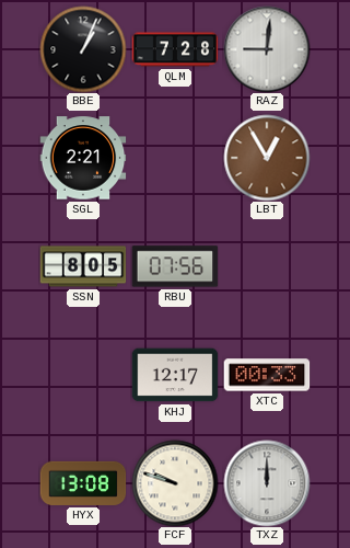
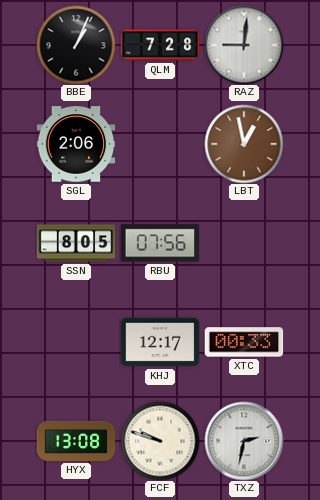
SGL: 2:21 -> 2:06 (76, 144)
LBT: 12:55 -> 12:58 (244, 144)
TXZ: 12:00 -> 2:32 (244, 441)
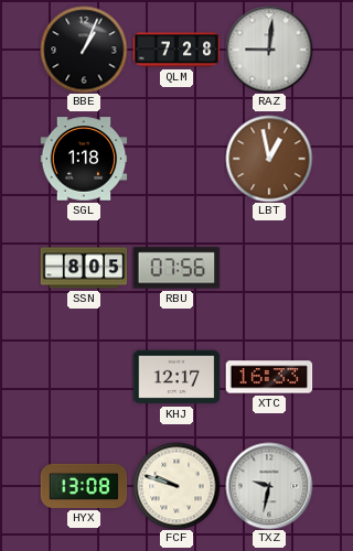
SGL: 2:06 -> 1:18 (84, 159)
XTC: 00:33 -> 16:33 (269, 377)
TXZ: 2:32 -> 9:32 (269, 486)
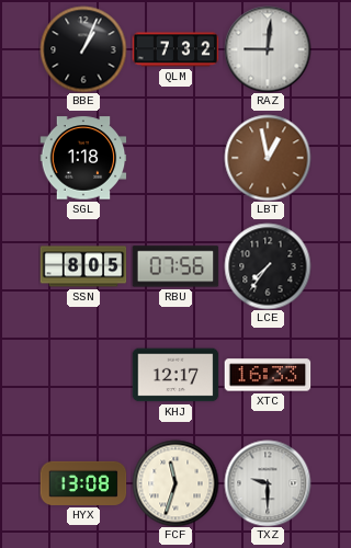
QLM: 7:28 -> 7:32 (175, 49)
LCE: none -> 7:36 (268, 266)
FCF: 9:48 -> 11:33 (175, 483)
TXZ: 9:32 -> 9:30 (268, 483)
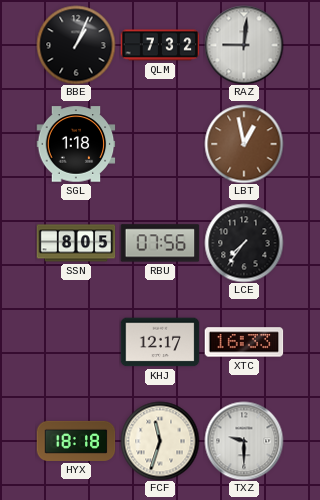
HYX: 13:08 -> 18:18 (76, 441)
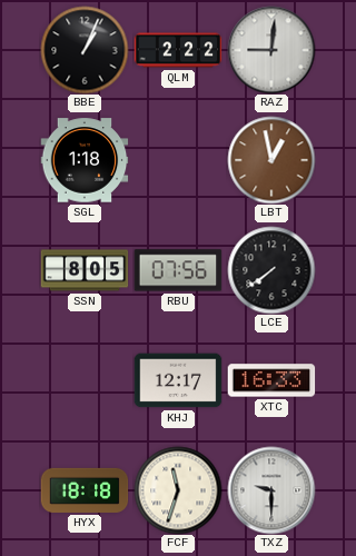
QLM: 7:32 -> 2:22 (178, 50)
LCE: 7:36 -> 7:39 (271, 270)
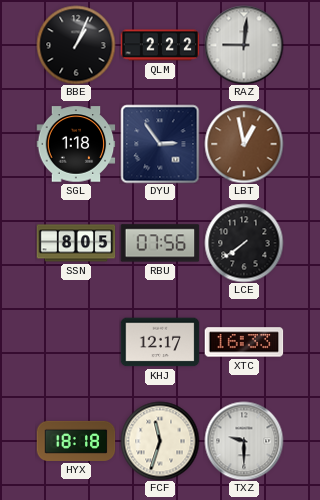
DYU: none -> 2:54 (160, 144)
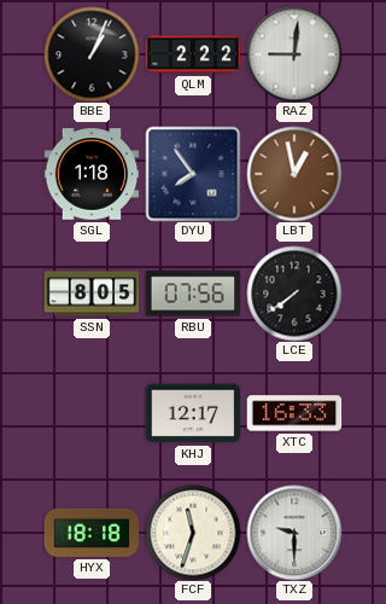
DYU: 2:54 -> 7:54 (193, 174)
